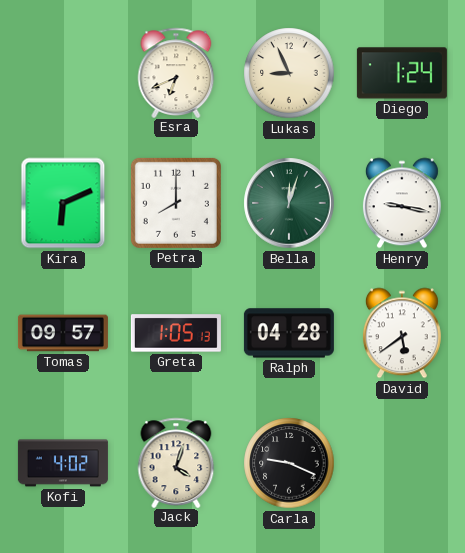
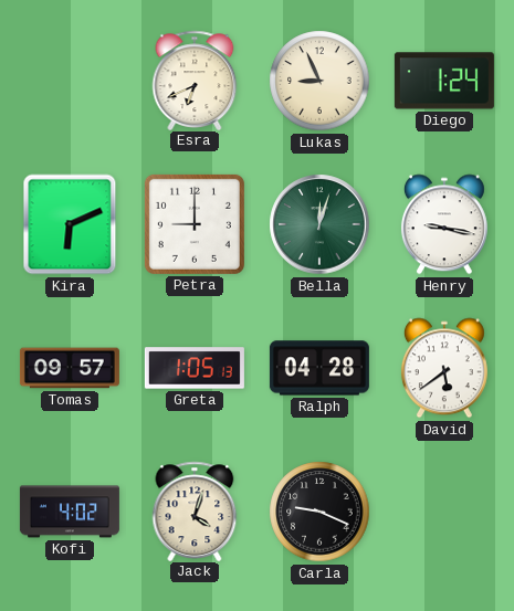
Petra: 8:00 -> 9:00 (195, 224)
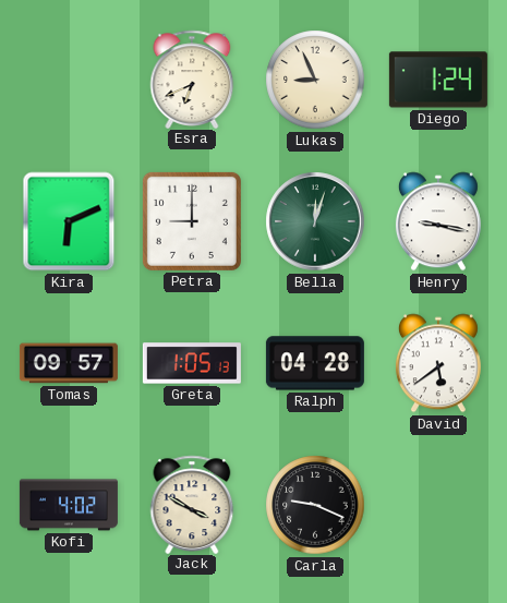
Jack: 4:03 -> 3:50 (192, 504)
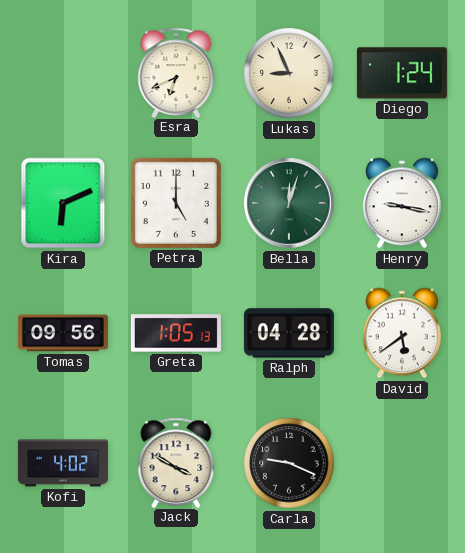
Petra: 9:00 -> 5:00 (176, 203)
Tomas: 09:57 -> 09:56 (63, 333)
